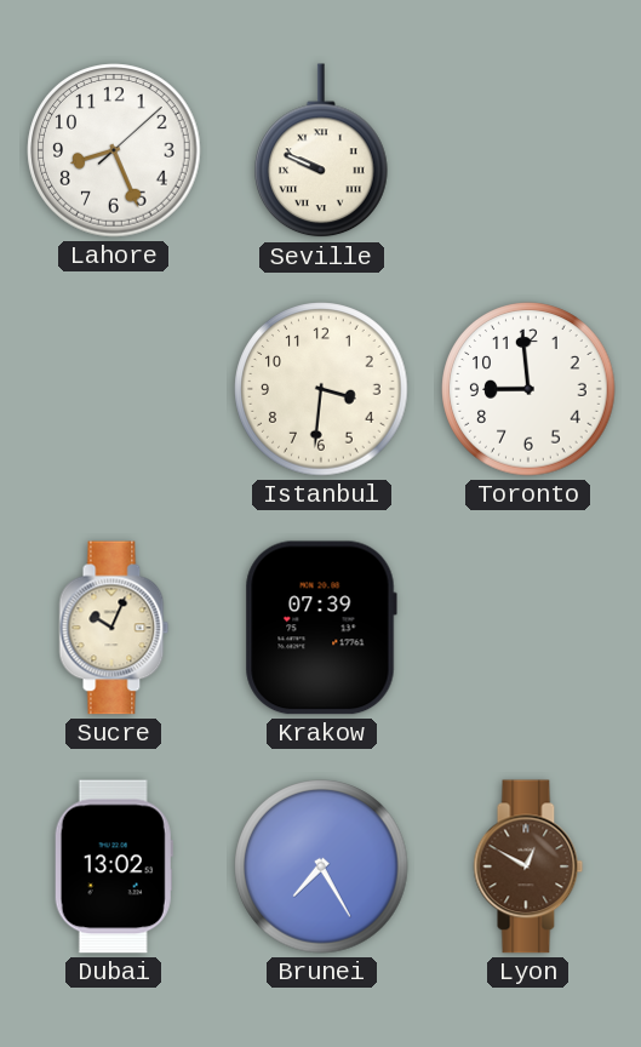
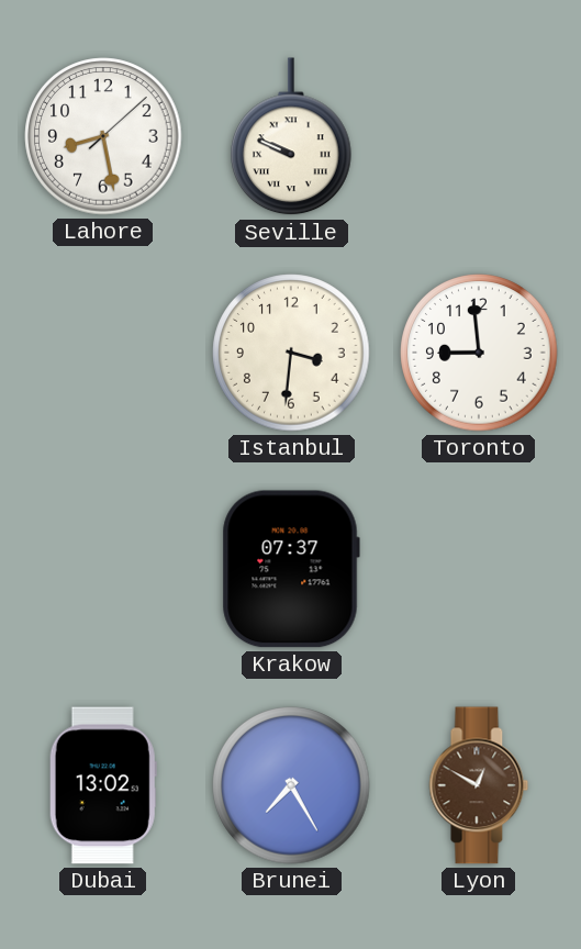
Lahore: 8:26 -> 8:28 (103, 136)
Sucre: 10:04 -> none (114, 628)
Krakow: 07:39 -> 07:37 (291, 569)
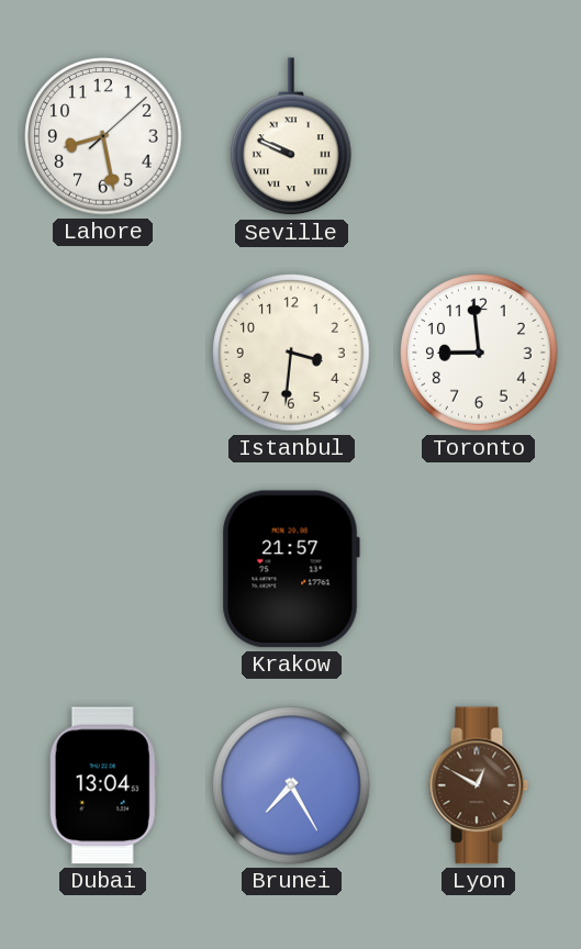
Krakow: 07:37 -> 21:57 (291, 569)
Dubai: 13:02 -> 13:04 (103, 785)
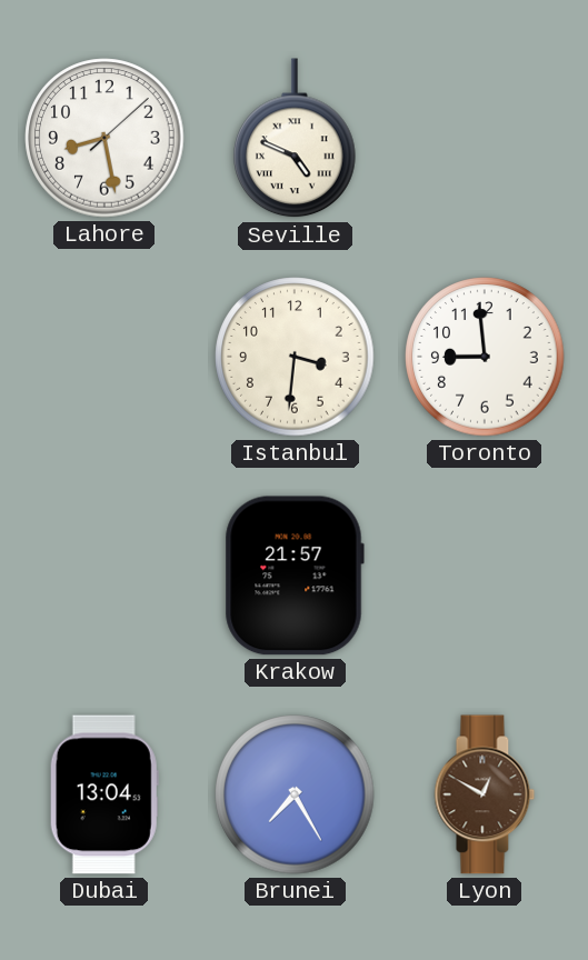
Seville: 9:49 -> 4:49 (296, 139)
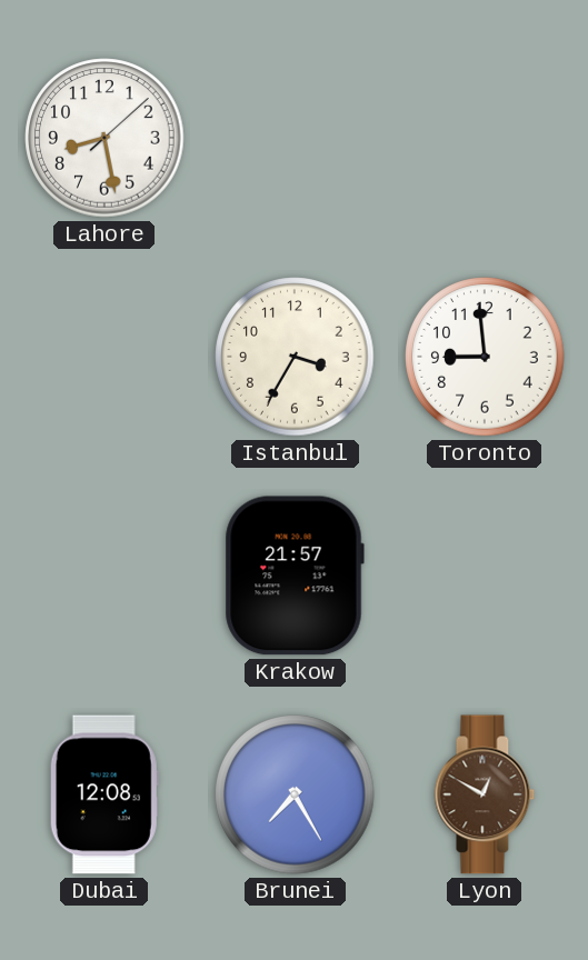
Seville: 4:49 -> none (296, 139)
Istanbul: 3:31 -> 3:35 (295, 357)
Dubai: 13:04 -> 12:08 (104, 794)
